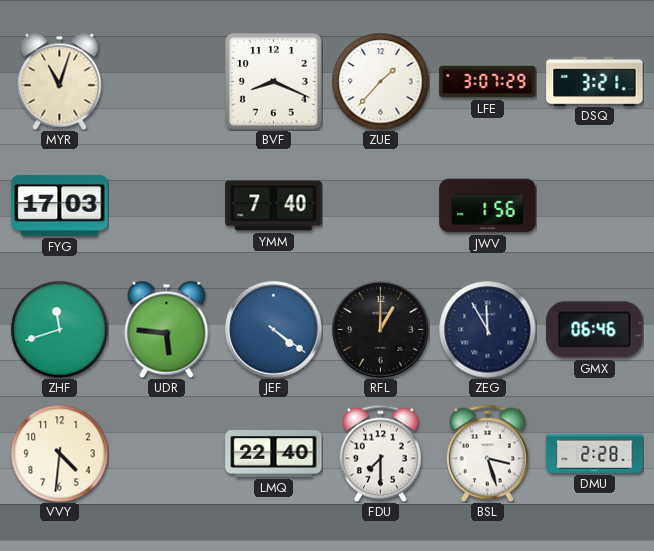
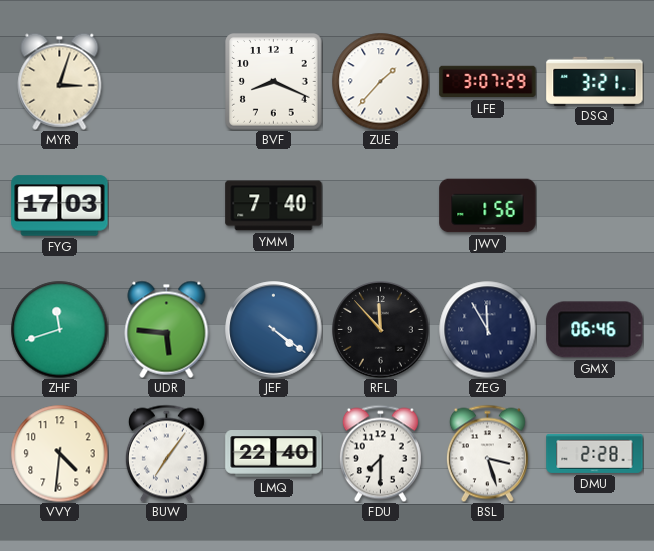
MYR: 11:03 -> 3:03 (60, 81)
RFL: 1:00 -> 11:53 (381, 330)
BUW: none -> 7:06 (166, 453)
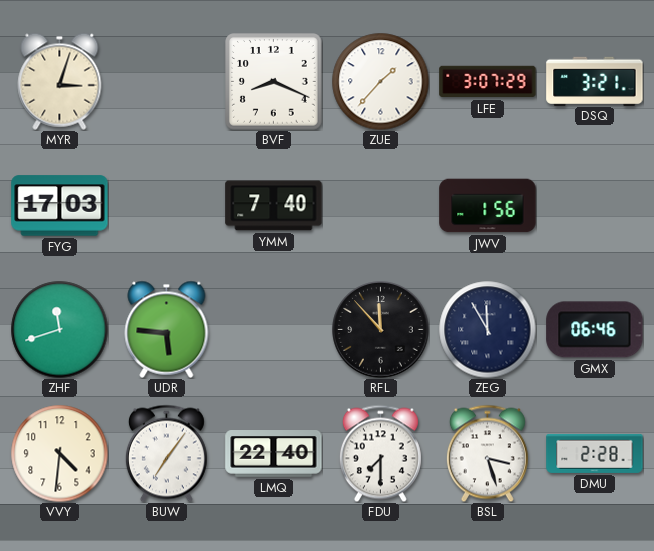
JEF: 4:21 -> none (274, 330)
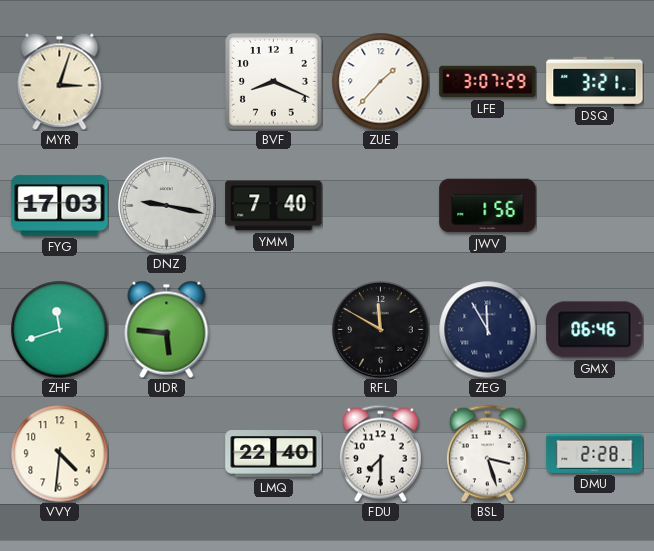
DNZ: none -> 9:17 (167, 206)
RFL: 11:53 -> 11:50 (381, 330)
BUW: 7:06 -> none (166, 453)
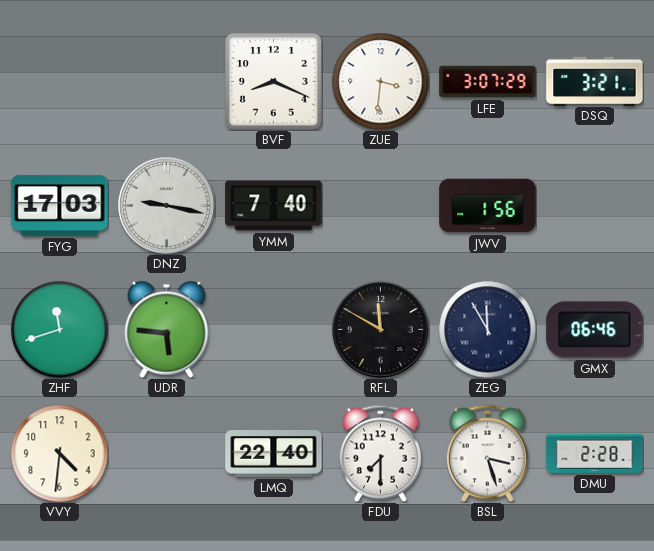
MYR: 3:03 -> none (60, 81)
ZUE: 1:37 -> 3:31 (380, 81)
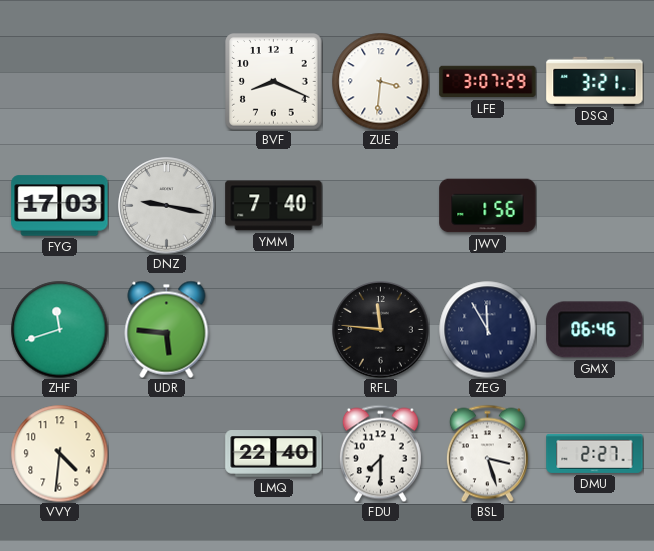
RFL: 11:50 -> 11:46 (381, 330)
DMU: 2:28 -> 2:27 (595, 453)
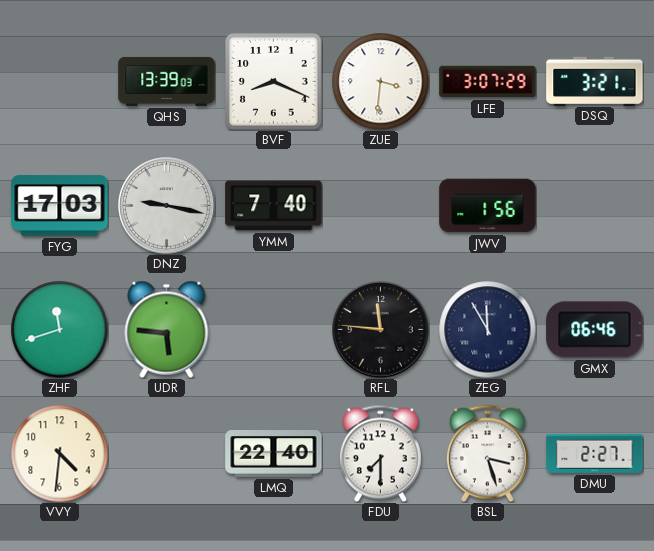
QHS: none -> 13:39 (167, 81)
